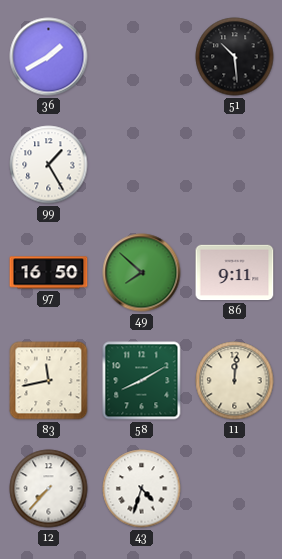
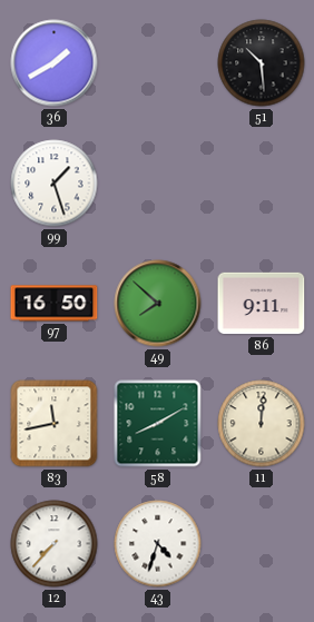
99: 1:25 -> 1:27 (55, 184)
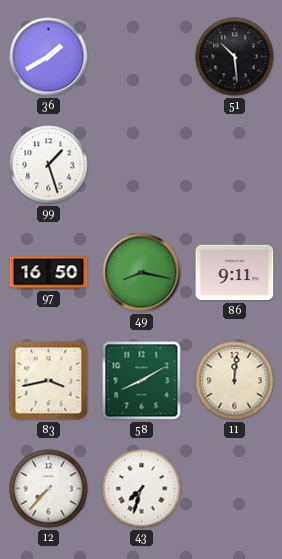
49: 7:52 -> 8:17 (142, 273)
83: 11:43 -> 3:43 (49, 381)
43: 4:33 -> 7:33 (142, 489)
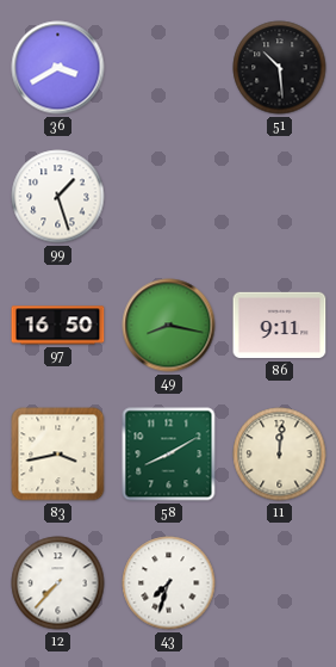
36: 1:40 -> 3:40 (58, 68)
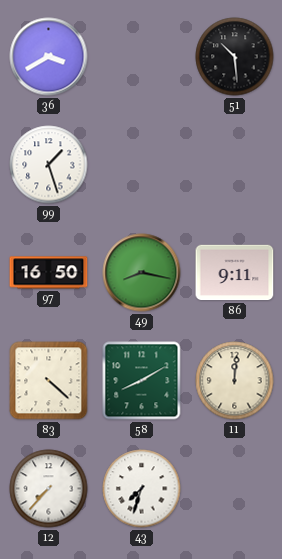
83: 3:43 -> 4:22 (49, 381)
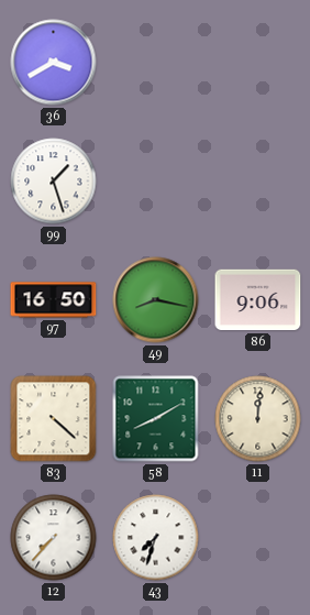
51: 10:29 -> none (235, 57)
86: 9:11 -> 9:06 (258, 300)
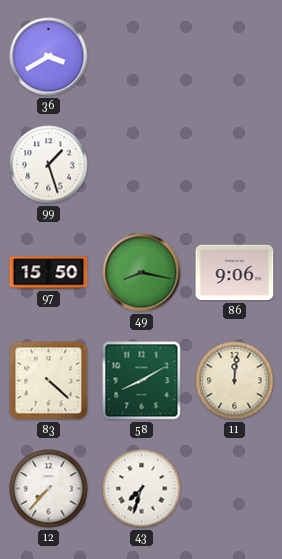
97: 16:50 -> 15:50 (49, 273)
